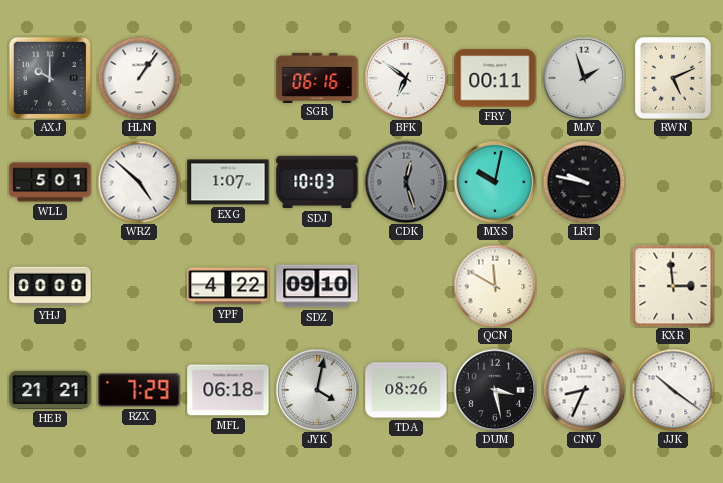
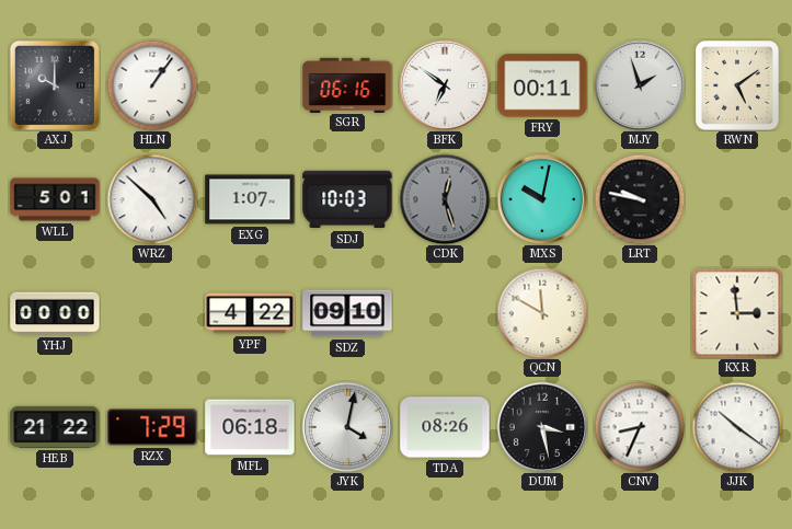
RWN: 5:11 -> 5:09 (738, 87)
HEB: 21:21 -> 21:22 (55, 427)
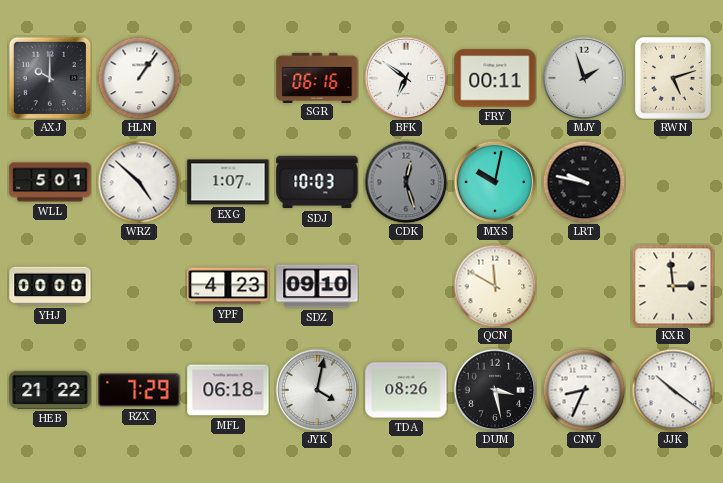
RWN: 5:09 -> 5:12 (674, 79)
YPF: 4:22 -> 4:23 (228, 286)
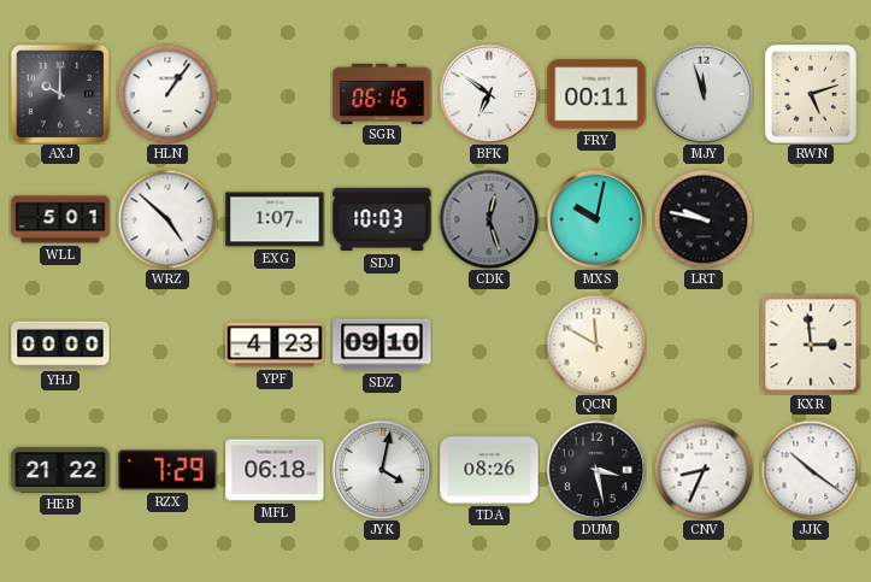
MJY: 1:57 -> 11:57 (704, 94)
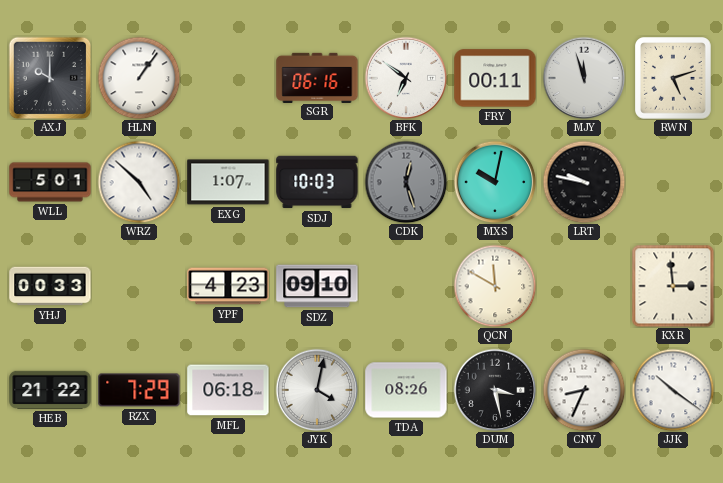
YHJ: 00:00 -> 00:33 (50, 286)
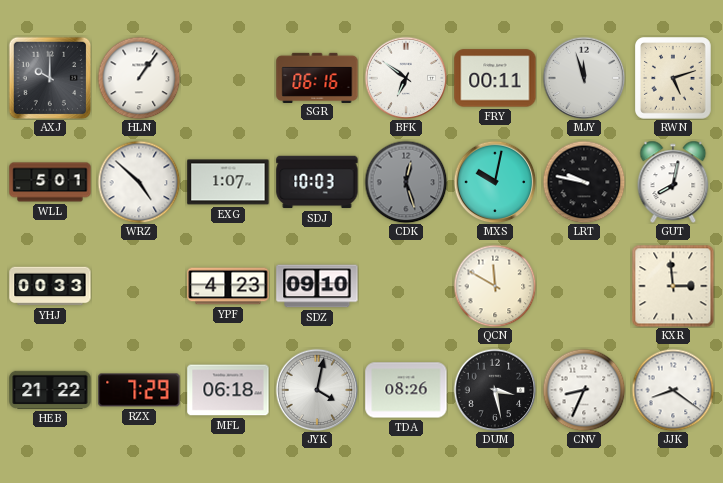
GUT: none -> 8:02 (673, 181)
JJK: 10:21 -> 8:21 (673, 390)
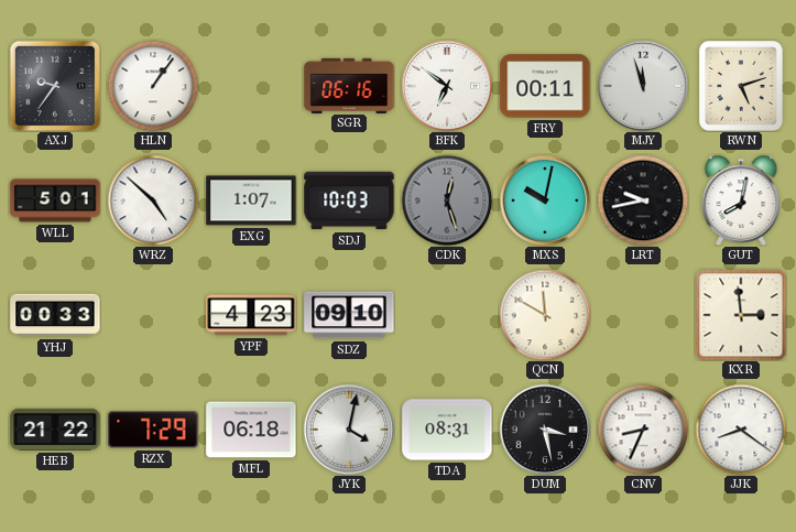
AXJ: 10:00 -> 9:36 (54, 85)
LRT: 9:47 -> 9:43 (643, 200)
TDA: 08:26 -> 08:31 (447, 430)
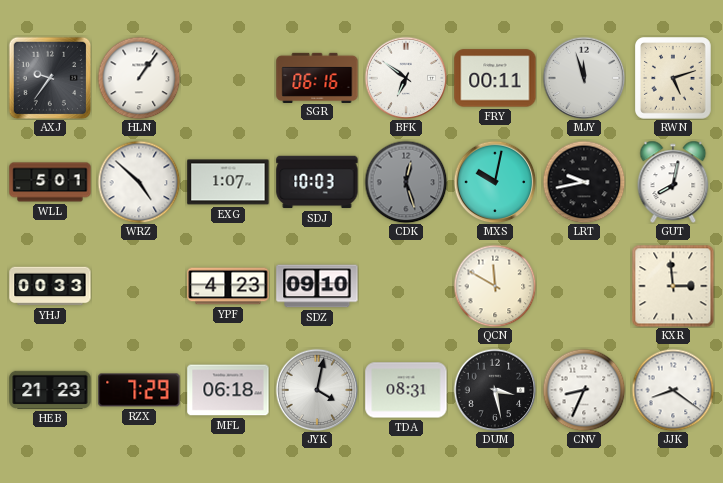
HEB: 21:22 -> 21:23 (50, 390)
